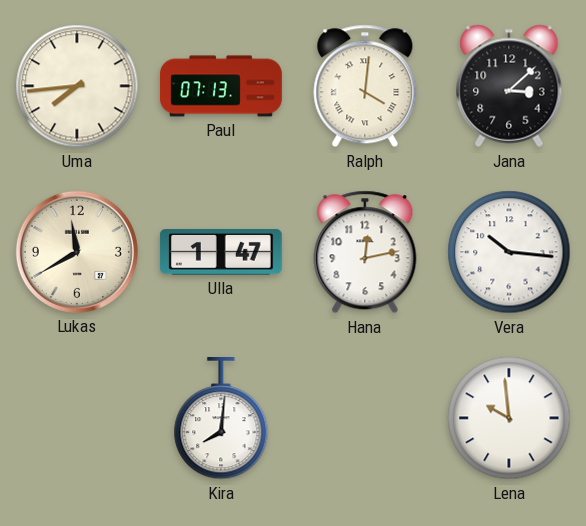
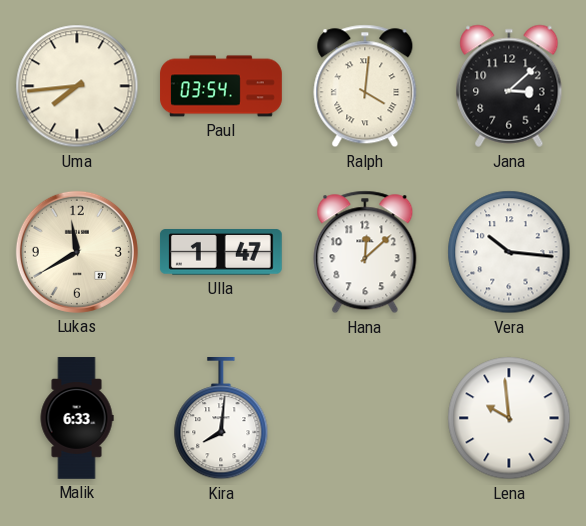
Paul: 07:13 -> 03:54 (221, 86)
Hana: 12:13 -> 12:08 (365, 252)
Malik: none -> 6:33 (77, 418)
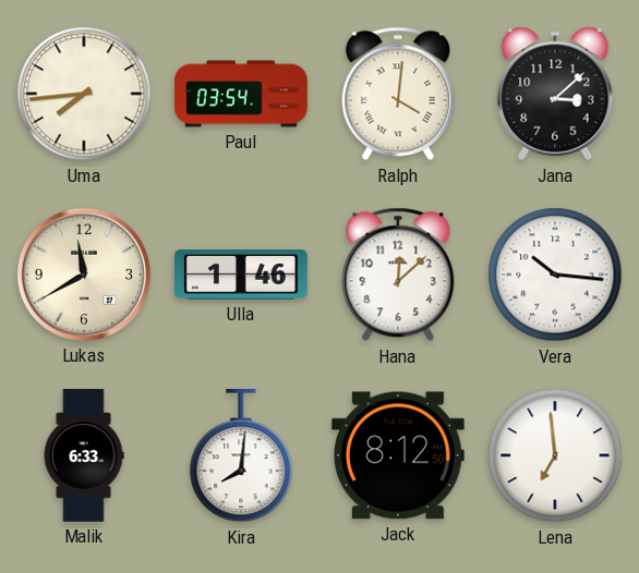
Ulla: 1:47 -> 1:46 (241, 276)
Jack: none -> 8:12 (398, 455)
Lena: 9:59 -> 6:59 (555, 455)
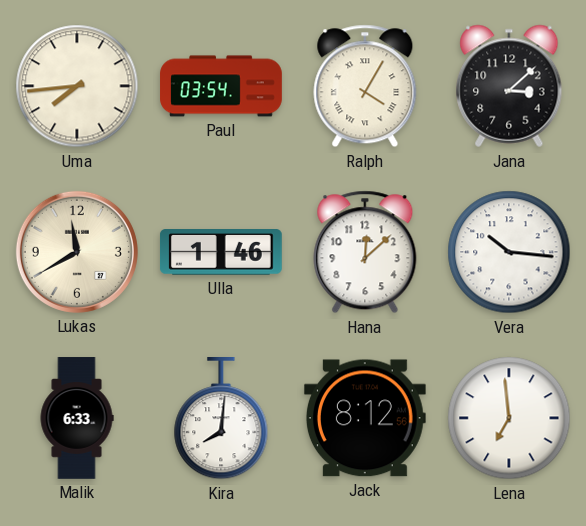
Ralph: 4:01 -> 4:05 (365, 86)
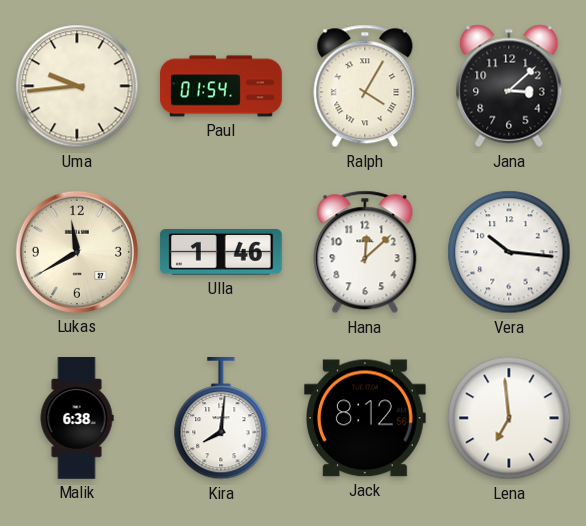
Uma: 7:44 -> 9:44 (77, 86)
Paul: 03:54 -> 01:54 (221, 86)
Malik: 6:33 -> 6:38 (77, 418)
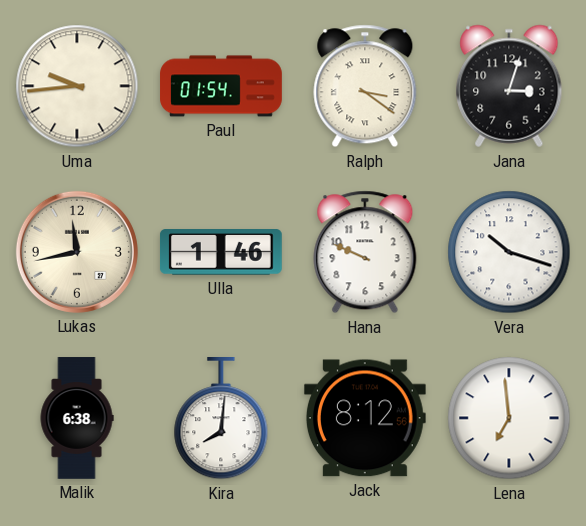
Ralph: 4:05 -> 3:21 (365, 86)
Jana: 3:08 -> 3:03 (509, 86)
Lukas: 11:40 -> 11:43 (77, 252)
Hana: 12:08 -> 9:49 (365, 252)
Vera: 10:16 -> 10:18 (509, 252)
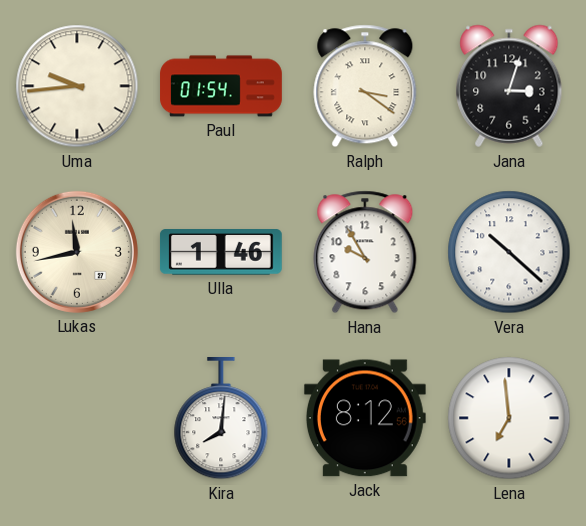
Hana: 9:49 -> 9:55 (365, 252)
Vera: 10:18 -> 10:22 (509, 252)
Malik: 6:38 -> none (77, 418)
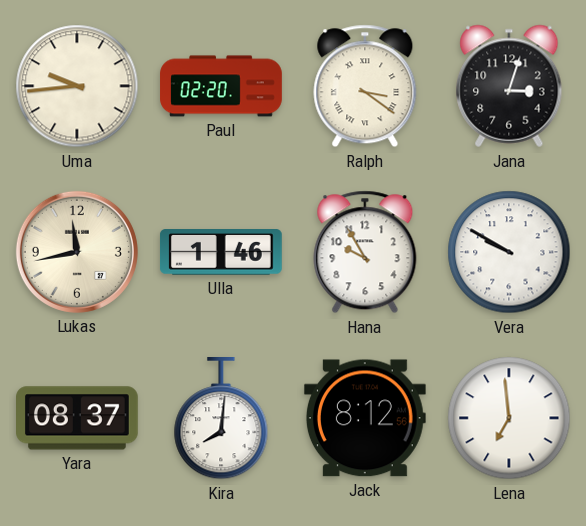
Paul: 01:54 -> 02:20 (221, 86)
Vera: 10:22 -> 9:50 (509, 252)
Yara: none -> 08:37 (78, 418)
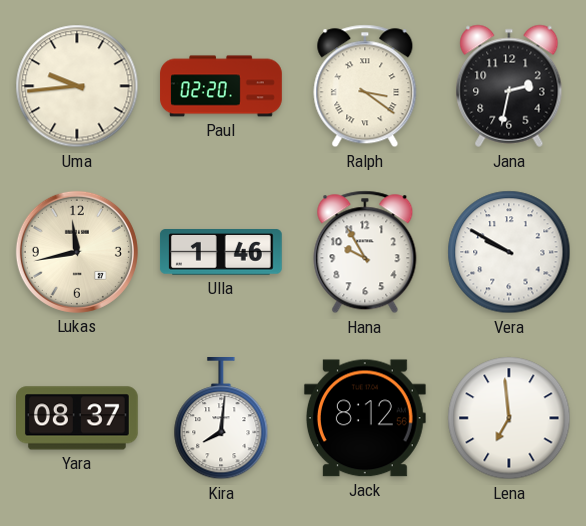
Jana: 3:03 -> 2:32 (509, 86)
